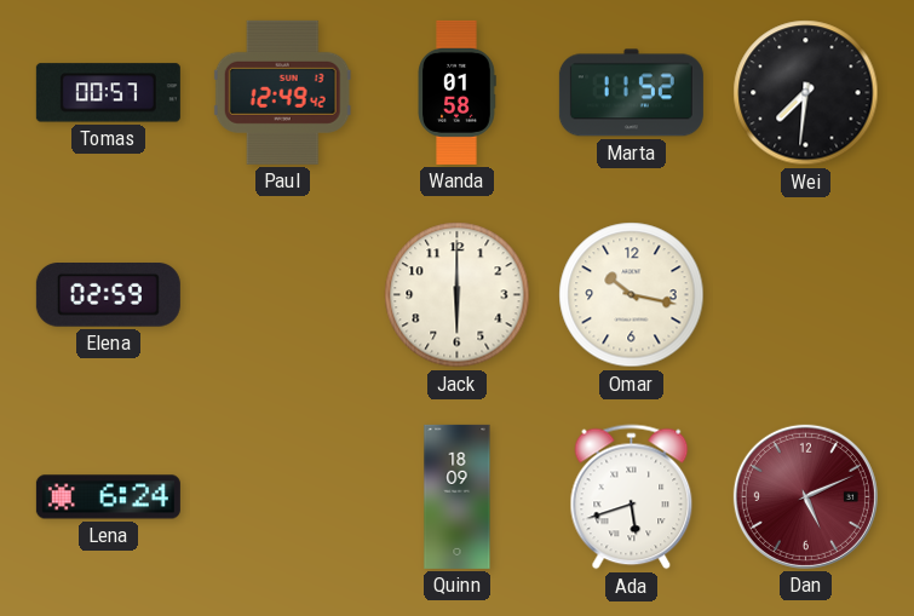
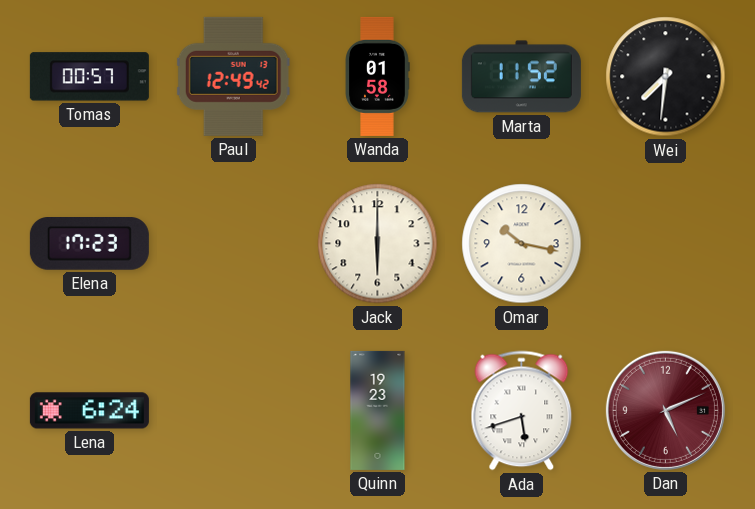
Elena: 02:59 -> 17:23 (89, 244)
Quinn: 18:09 -> 19:23 (378, 410)
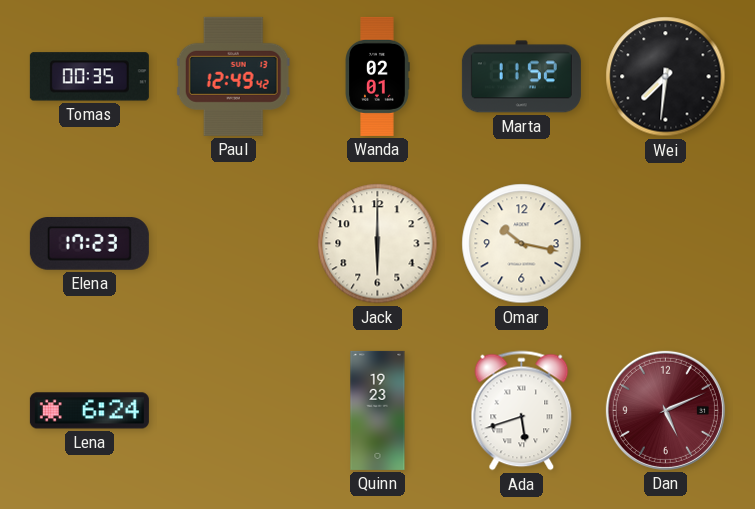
Tomas: 00:57 -> 00:35 (89, 77)
Wanda: 01:58 -> 02:01 (377, 76)
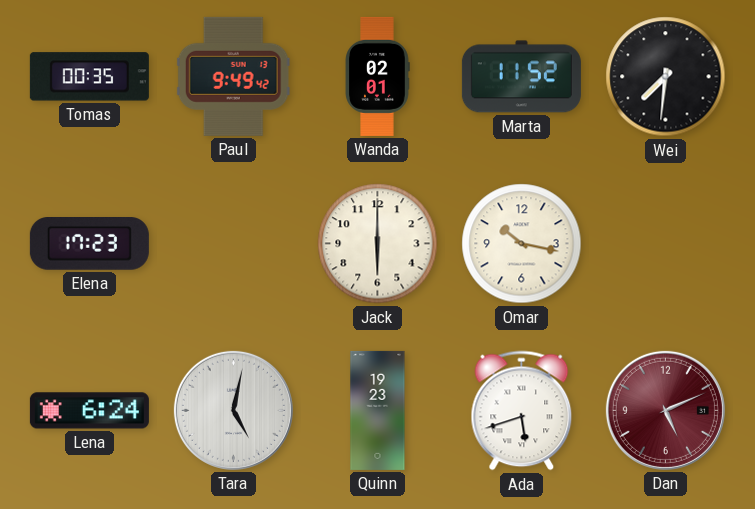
Paul: 12:49 -> 9:49 (233, 76)
Tara: none -> 5:02 (233, 410)
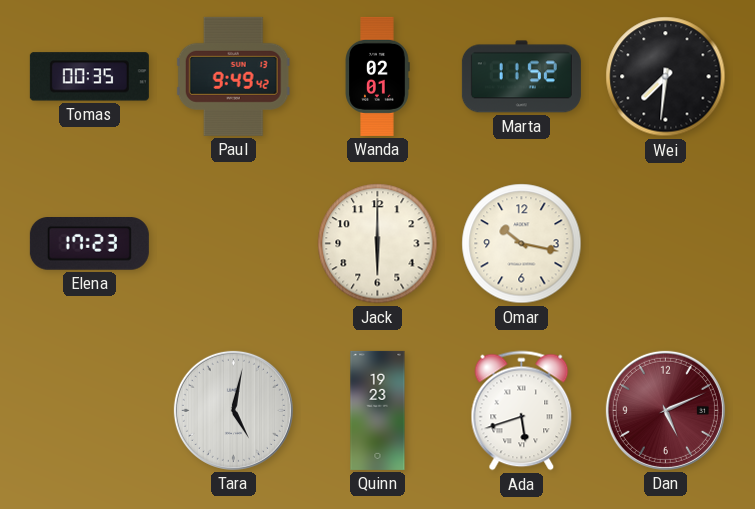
Lena: 6:24 -> none (89, 411)
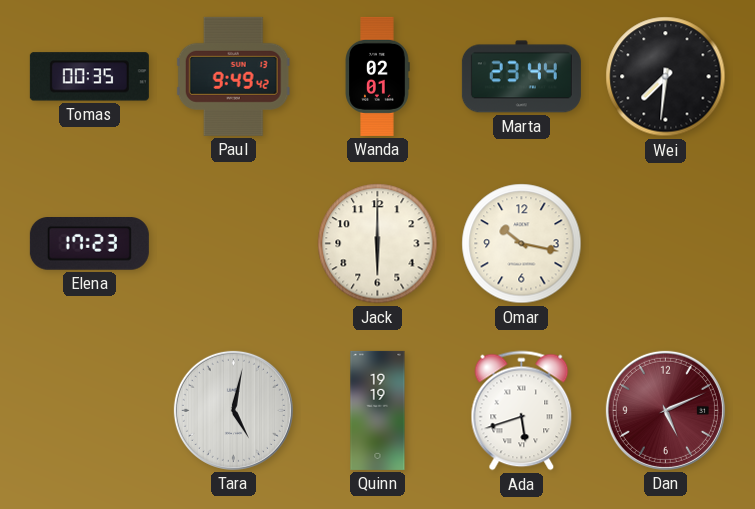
Marta: 11:52 -> 23:44 (521, 77)
Quinn: 19:23 -> 19:19 (378, 410)
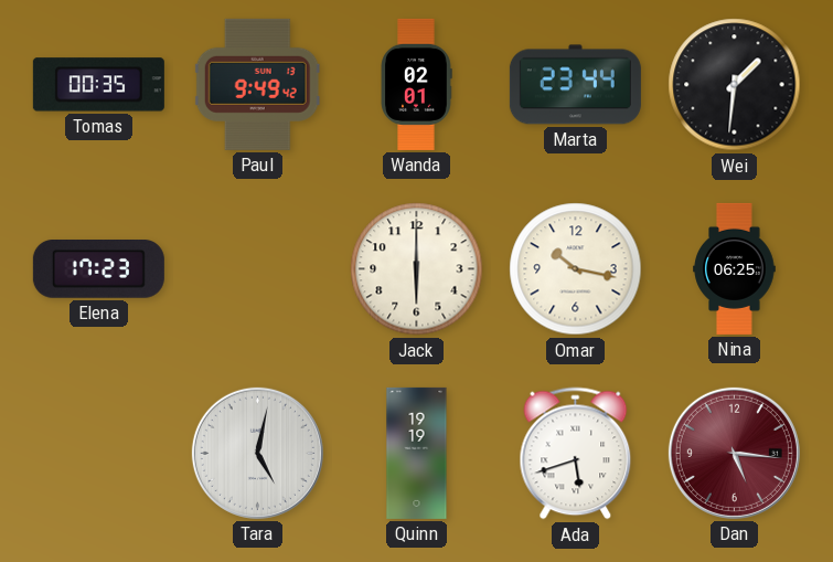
Wei: 7:31 -> 1:31 (735, 85)
Nina: none -> 06:25 (735, 268)
Dan: 5:11 -> 5:16 (734, 453)
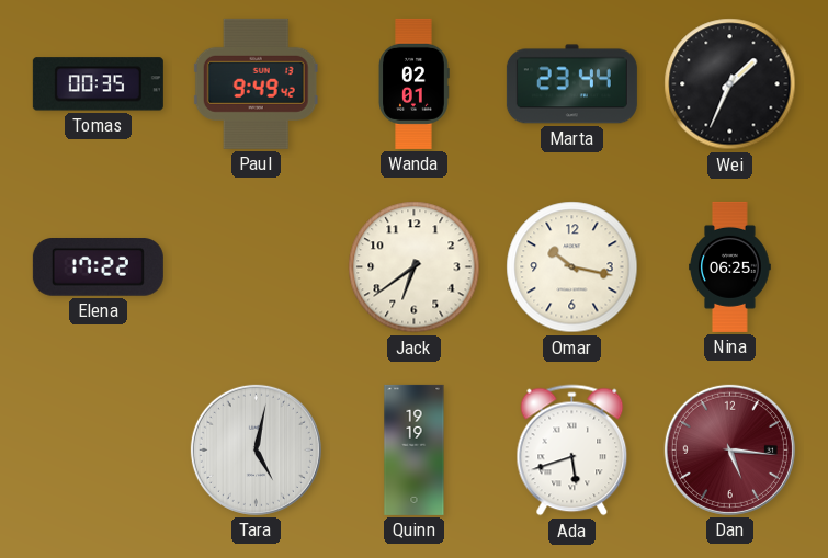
Wei: 1:31 -> 1:34 (730, 84)
Elena: 17:23 -> 17:22 (98, 267)
Jack: 6:00 -> 6:39 (415, 267)
